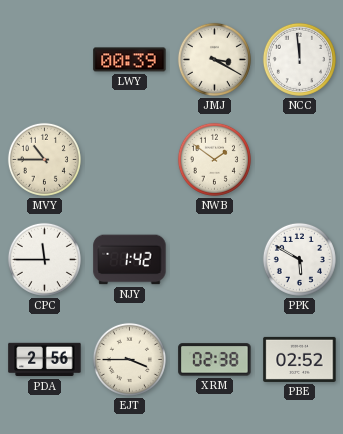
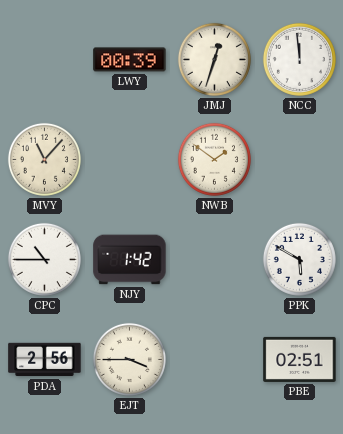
JMJ: 3:20 -> 12:33 (214, 59)
MVY: 10:45 -> 11:07 (44, 159)
CPC: 11:45 -> 10:45 (44, 259)
XRM: 02:38 -> none (215, 360)
PBE: 02:52 -> 02:51 (300, 359)
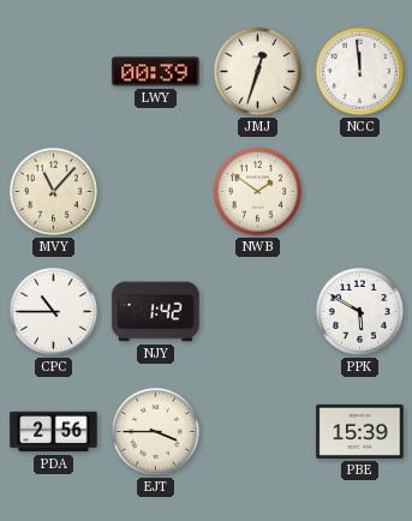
PBE: 02:51 -> 15:39 (360, 431)
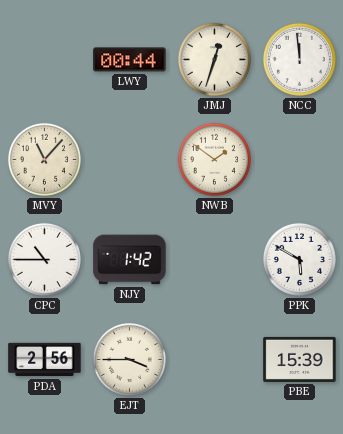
LWY: 00:39 -> 00:44 (130, 60)
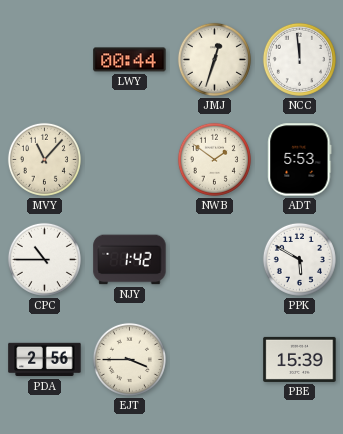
ADT: none -> 5:53 (300, 160)
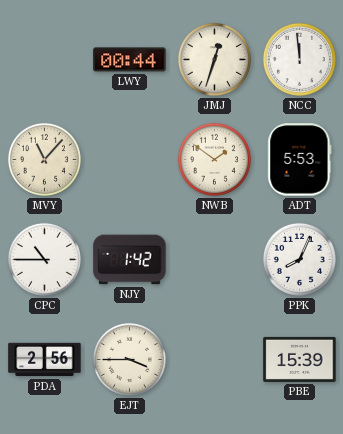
PPK: 5:50 -> 8:04 (299, 259)
